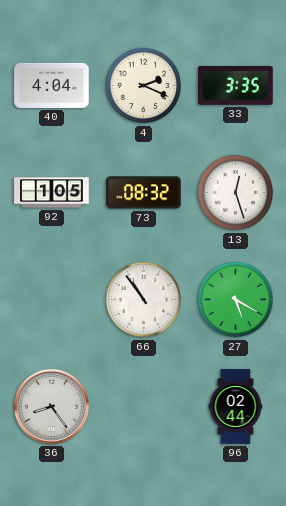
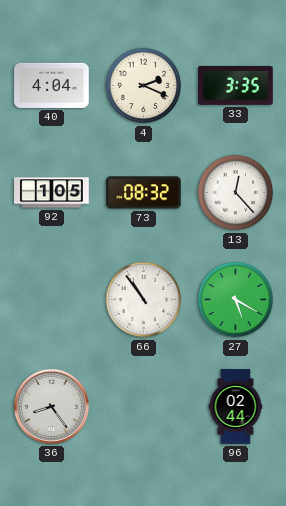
13: 12:27 -> 12:23 (236, 193)
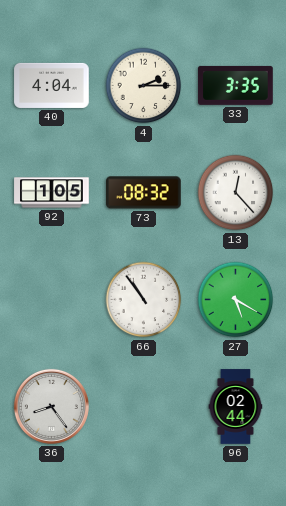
4: 2:19 -> 2:15 (144, 86)
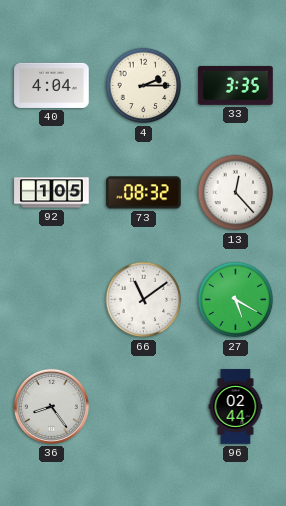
66: 10:54 -> 11:09 (144, 300)
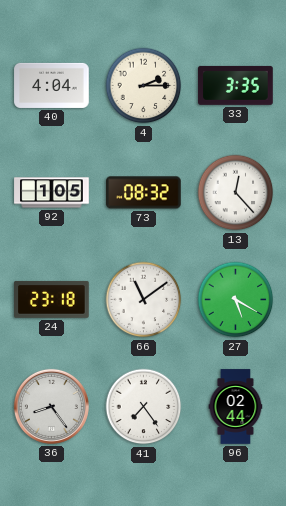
24: none -> 23:18 (52, 300)
41: none -> 7:24 (144, 407)
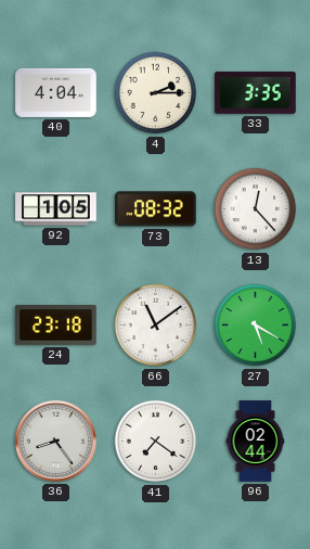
41: 7:24 -> 7:21 (156, 442)
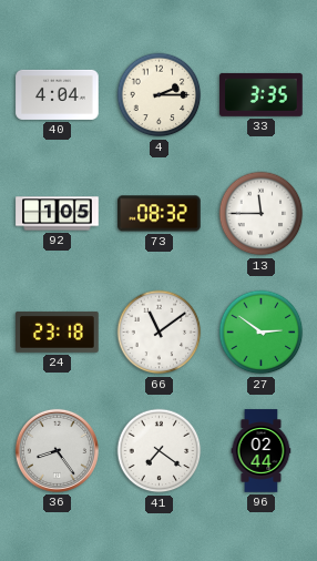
13: 12:23 -> 11:45 (262, 214)
27: 5:20 -> 2:51 (262, 333)
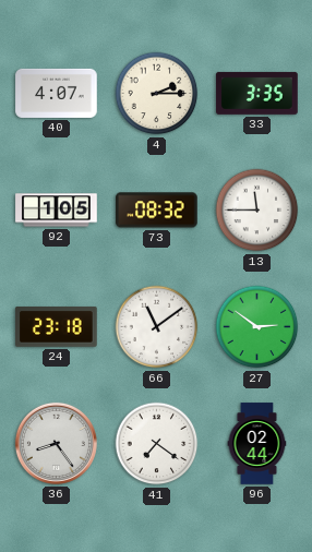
40: 4:04 -> 4:07 (57, 93)
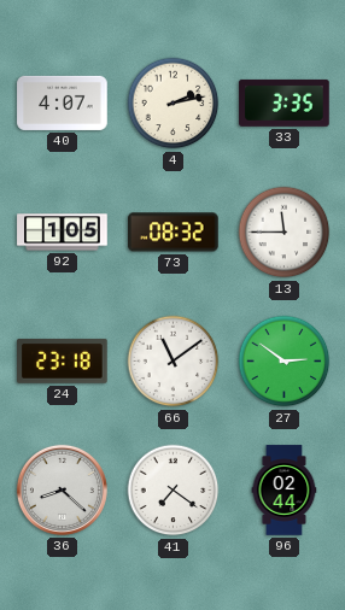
4: 2:15 -> 2:13 (174, 104)
36: 8:24 -> 8:22 (62, 489)
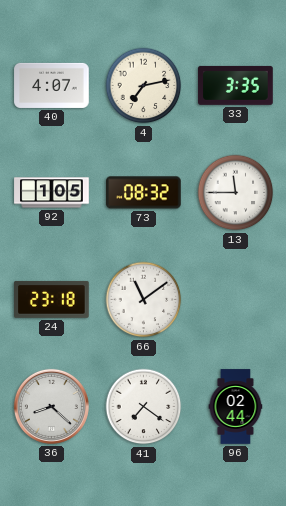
4: 2:13 -> 7:13 (144, 86)
27: 2:51 -> none (285, 362)
